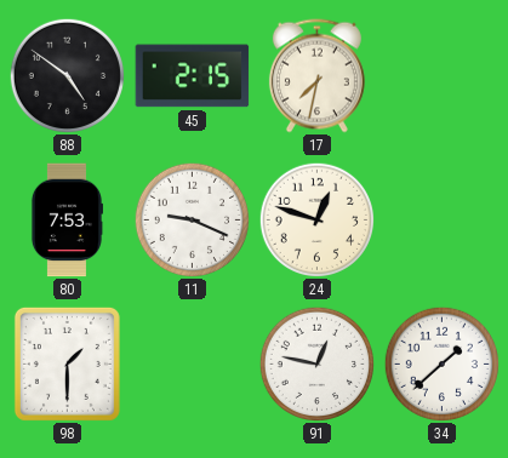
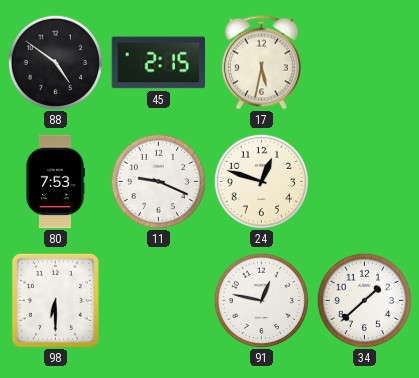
17: 7:32 -> 5:32 (261, 63)
98: 1:30 -> 6:30 (55, 300)
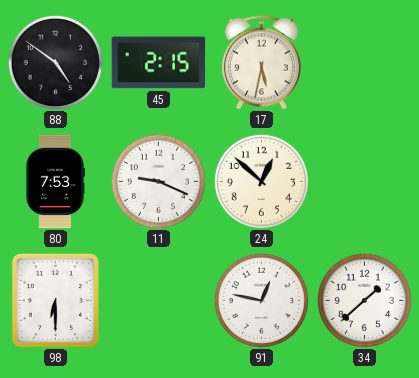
24: 12:48 -> 12:52 (261, 181)
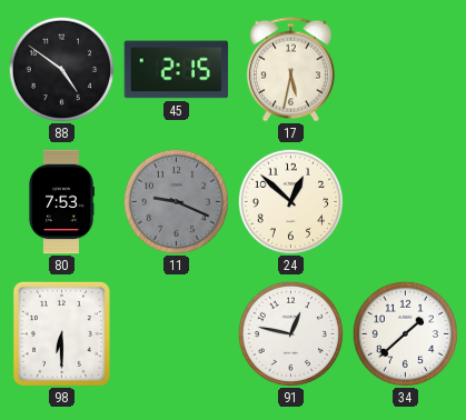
11 dial: white -> grey (176, 201)
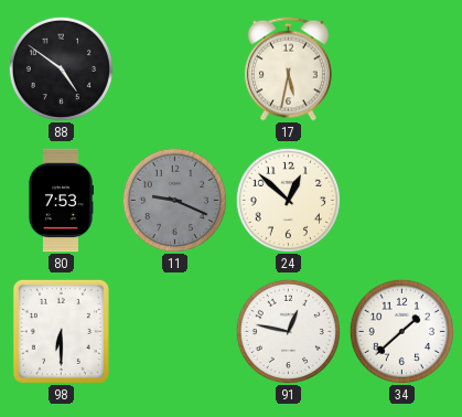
45: 2:15 -> none (177, 70)
